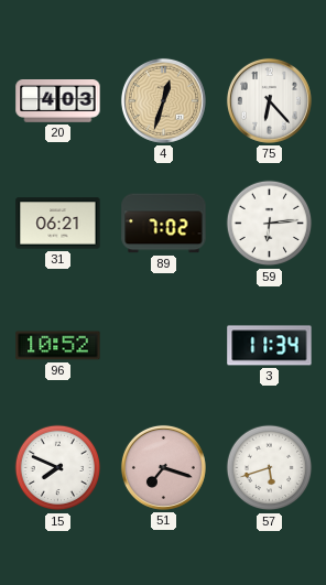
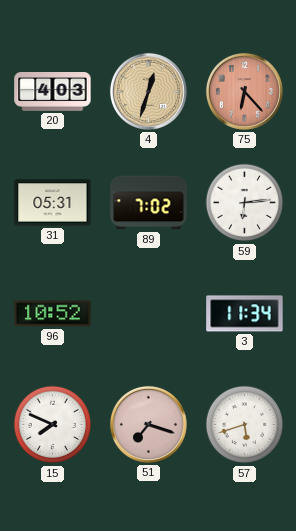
75 dial: white -> salmon (244, 91)
31: 06:21 -> 05:31 (53, 203)
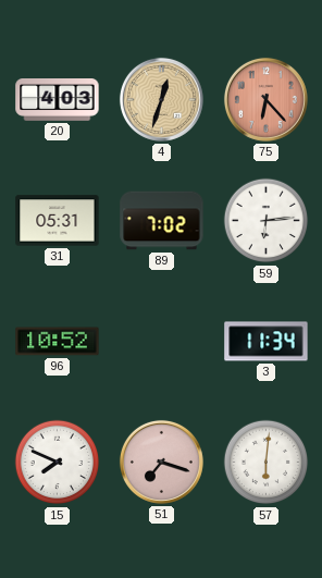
57: 5:42 -> 6:01 (267, 463)
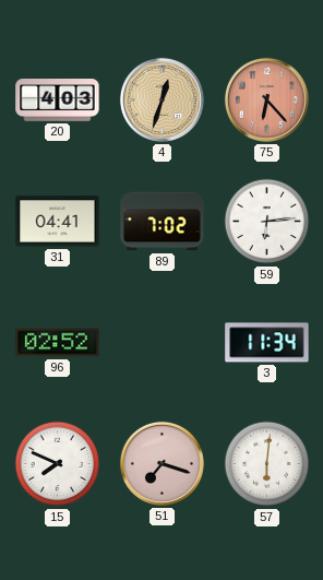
31: 05:31 -> 04:41 (58, 222)
96: 10:52 -> 02:52 (58, 343)
